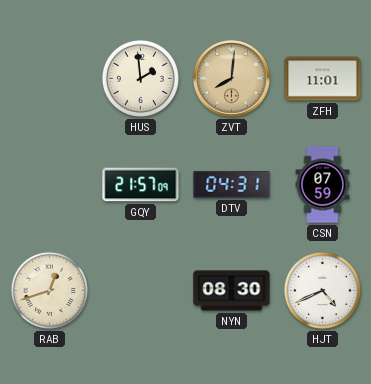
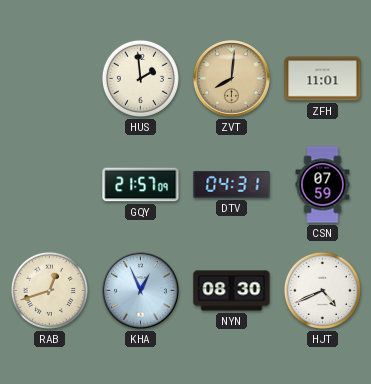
KHA: none -> 12:56 (141, 291)
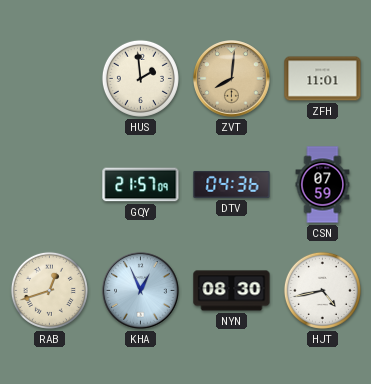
DTV: 04:31 -> 04:36 (232, 184)
HJT: 4:41 -> 4:43 (322, 290)
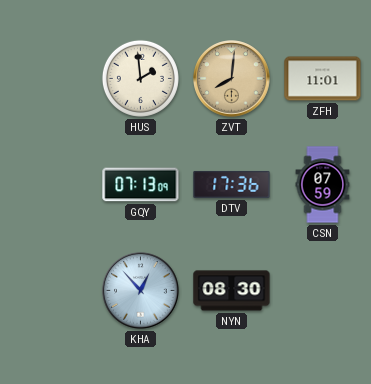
GQY: 21:57 -> 07:13 (141, 185)
DTV: 04:36 -> 17:36 (232, 184)
RAB: 12:42 -> none (49, 290)
KHA: 12:56 -> 12:53 (141, 291)
HJT: 4:43 -> none (322, 290)
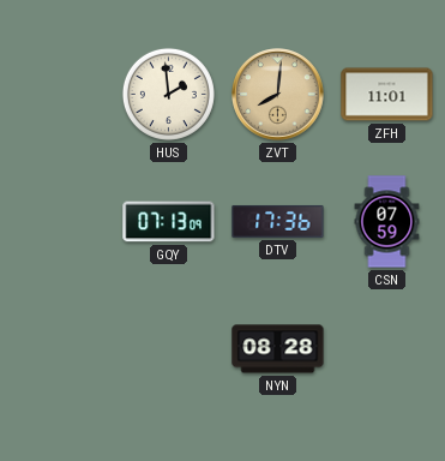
KHA: 12:53 -> none (141, 291)
NYN: 08:30 -> 08:28 (278, 349)
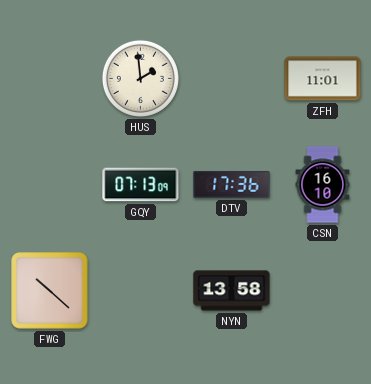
ZVT: 8:01 -> none (278, 95)
CSN: 07:59 -> 16:10 (323, 185)
FWG: none -> 10:22 (50, 291)
NYN: 08:28 -> 13:58 (232, 291)
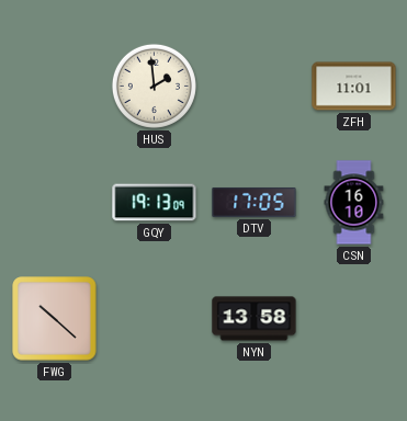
GQY: 07:13 -> 19:13 (155, 203)
DTV: 17:36 -> 17:05 (255, 202)
